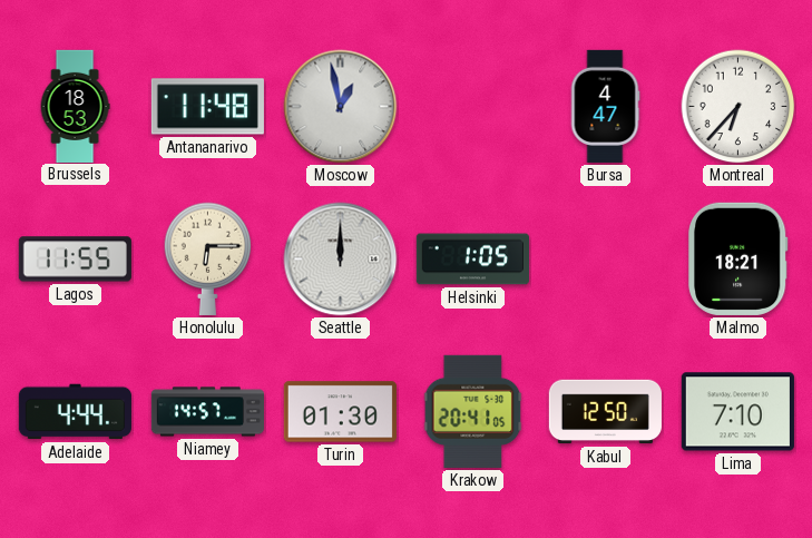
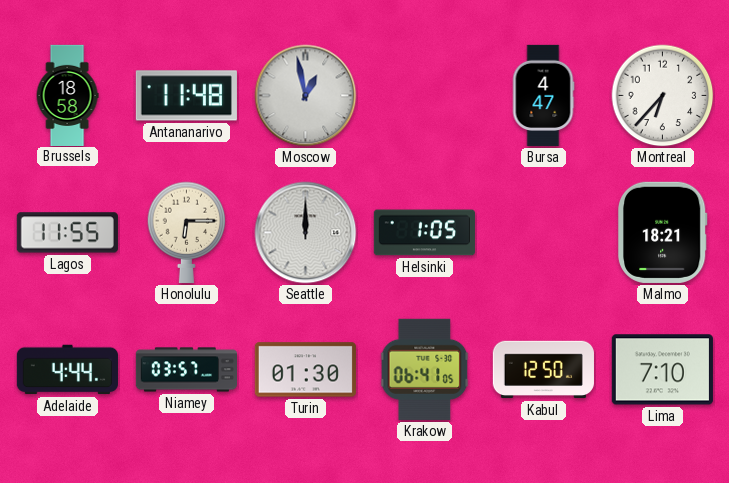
Brussels: 18:53 -> 18:58 (67, 95)
Niamey: 14:57 -> 03:57 (186, 370)
Krakow: 20:41 -> 06:41 (425, 369)
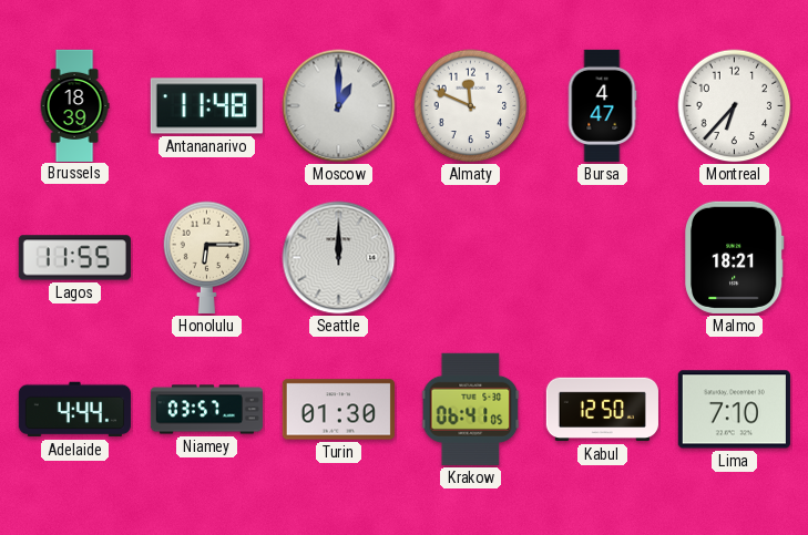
Brussels: 18:58 -> 18:39 (74, 105)
Moscow: 12:58 -> 1:00 (339, 106)
Almaty: none -> 11:49 (471, 106)
Helsinki: 1:05 -> none (424, 233)
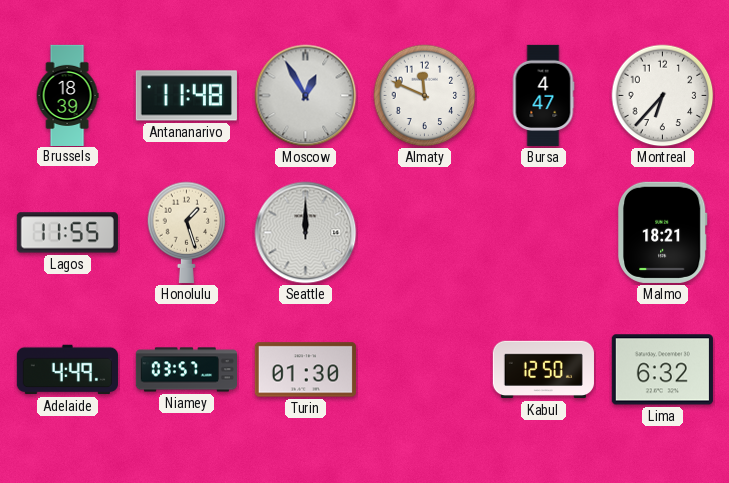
Moscow: 1:00 -> 12:55 (306, 96)
Honolulu: 6:15 -> 1:27 (187, 232)
Adelaide: 4:44 -> 4:49 (67, 370)
Krakow: 06:41 -> none (471, 409)
Lima: 7:10 -> 6:32 (662, 370)
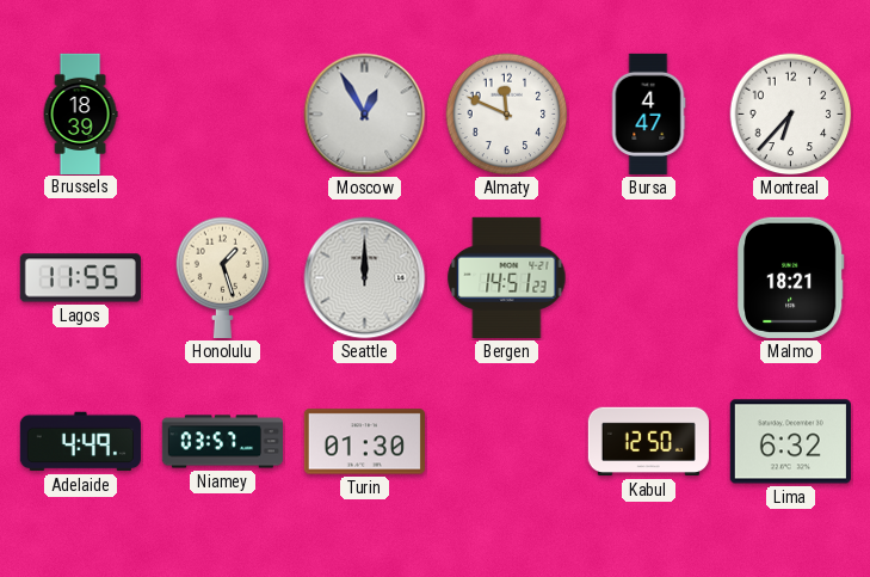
Antananarivo: 11:48 -> none (186, 96)
Bergen: none -> 14:51 (507, 277)
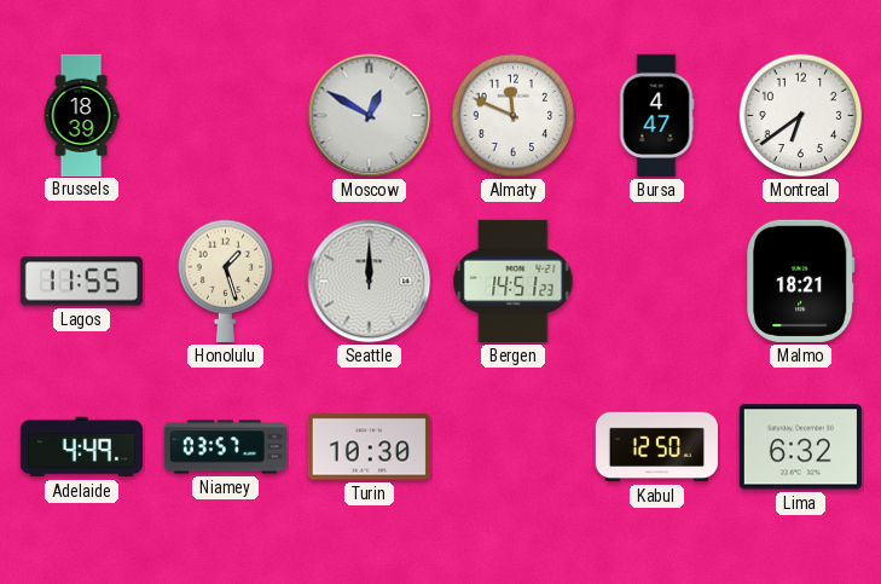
Moscow: 12:55 -> 12:50 (370, 116)
Montreal: 6:37 -> 6:39 (801, 116)
Turin: 01:30 -> 10:30 (369, 447)
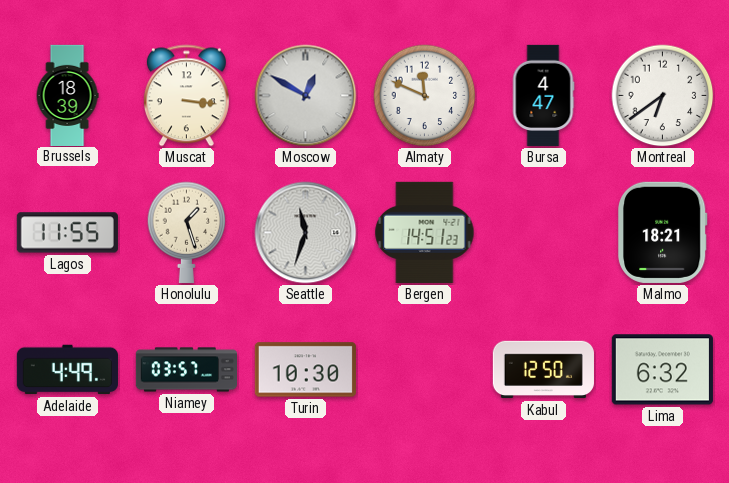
Muscat: none -> 3:16 (186, 96)
Seattle: 12:00 -> 11:33 (306, 233)
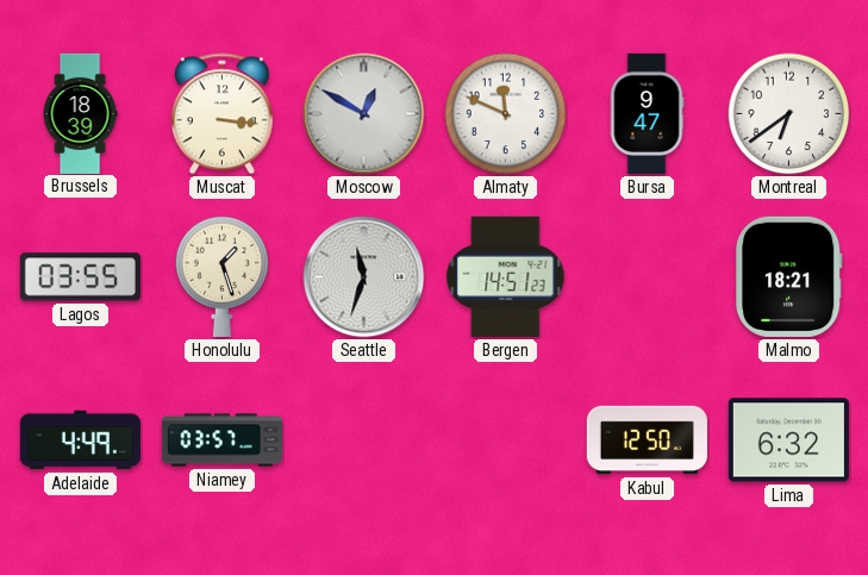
Bursa: 4:47 -> 9:47 (647, 113)
Lagos: 11:55 -> 03:55 (80, 277)
Turin: 10:30 -> none (305, 370)
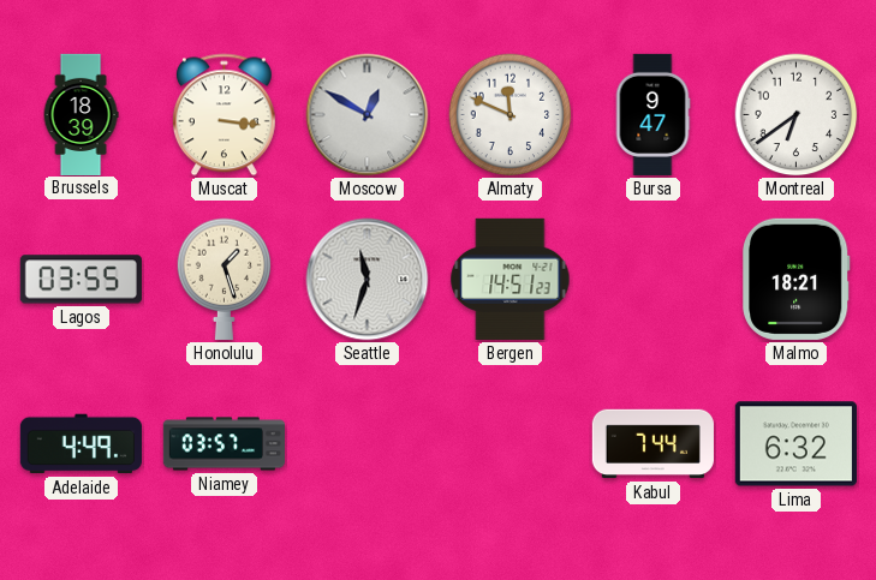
Kabul: 12:50 -> 7:44 (652, 444)
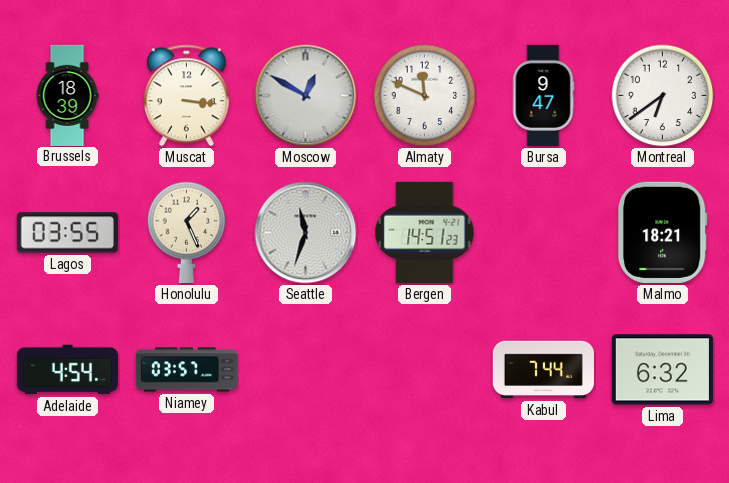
Honolulu: 1:27 -> 1:26 (187, 232)
Adelaide: 4:49 -> 4:54 (67, 370)
